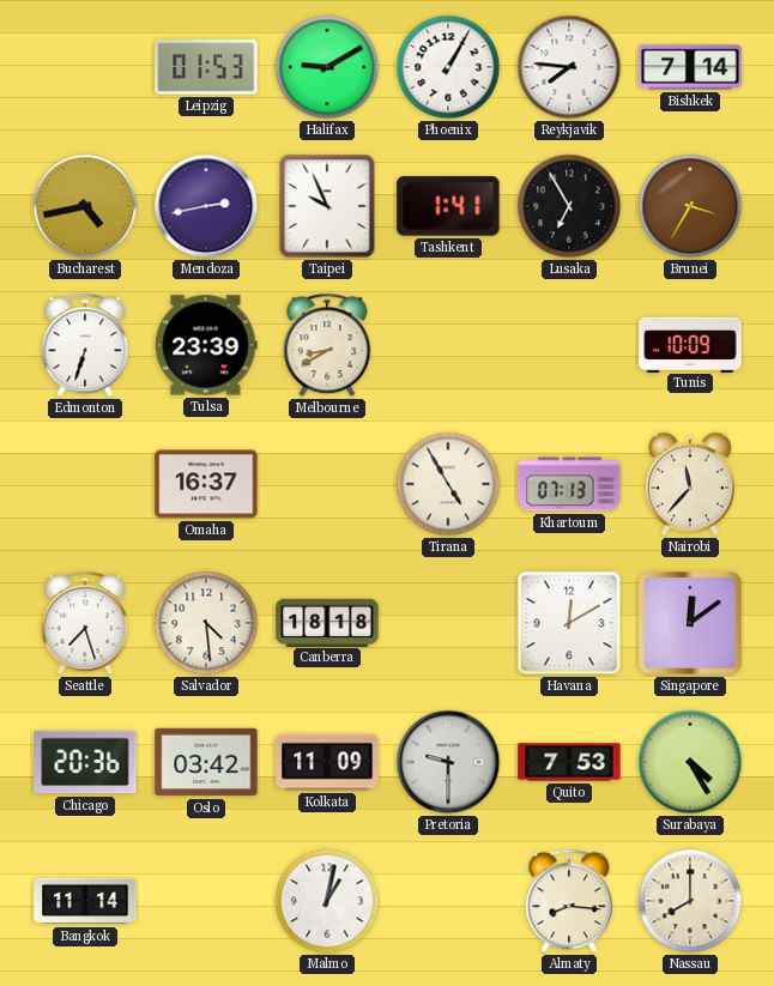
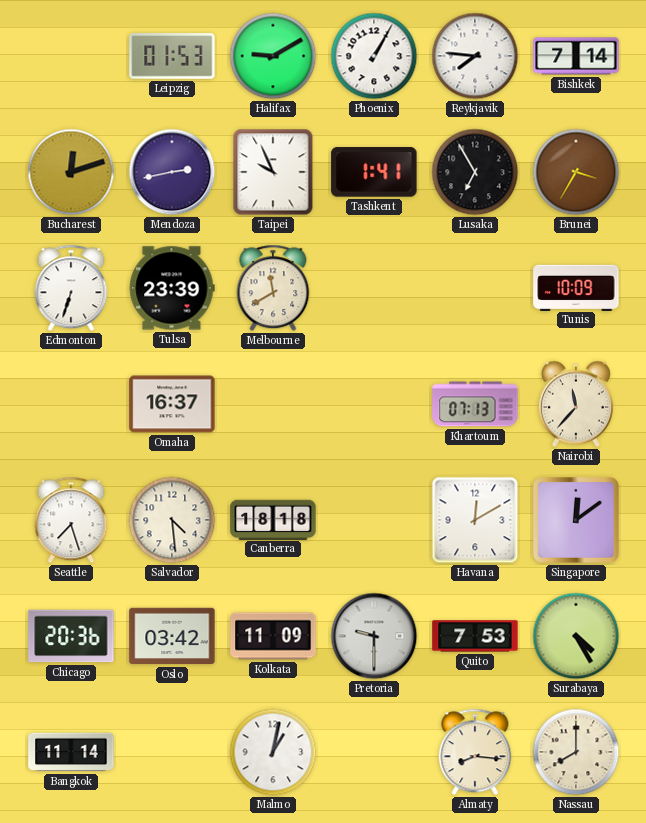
Bucharest: 4:43 -> 12:12 (71, 172)
Melbourne: 8:40 -> 11:40 (273, 288)
Tirana: 4:55 -> none (448, 484)
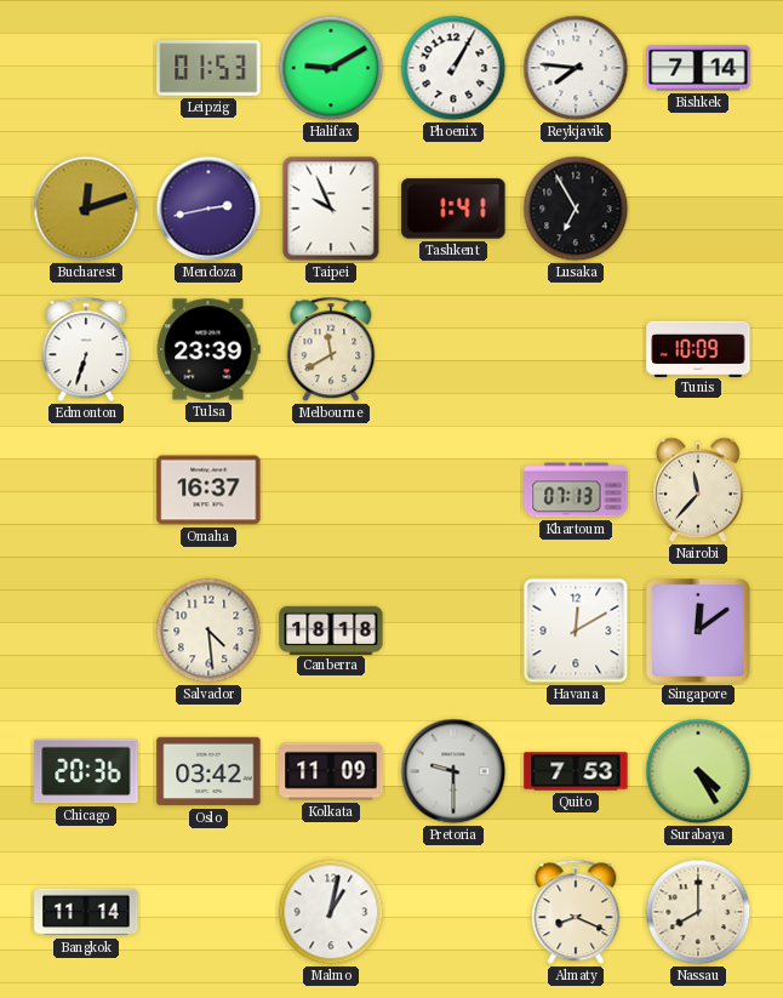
Brunei: 3:35 -> none (576, 172)
Seattle: 7:27 -> none (71, 520)
Almaty: 8:16 -> 8:19 (576, 912)
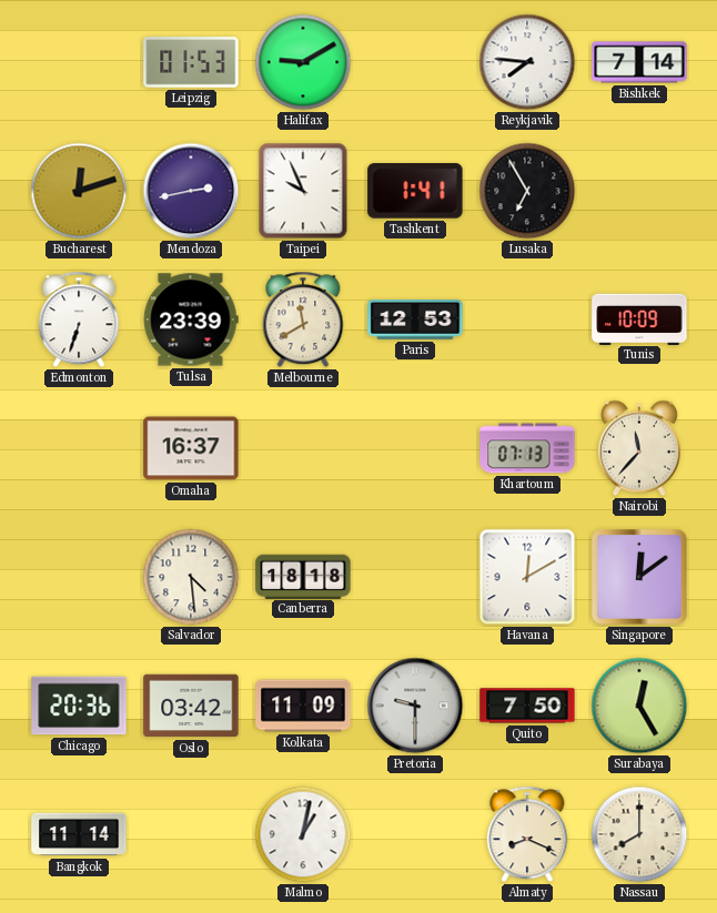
Phoenix: 1:05 -> none (453, 68)
Paris: none -> 12:53 (415, 321)
Quito: 7:53 -> 7:50 (527, 706)
Surabaya: 4:25 -> 12:25 (639, 706)
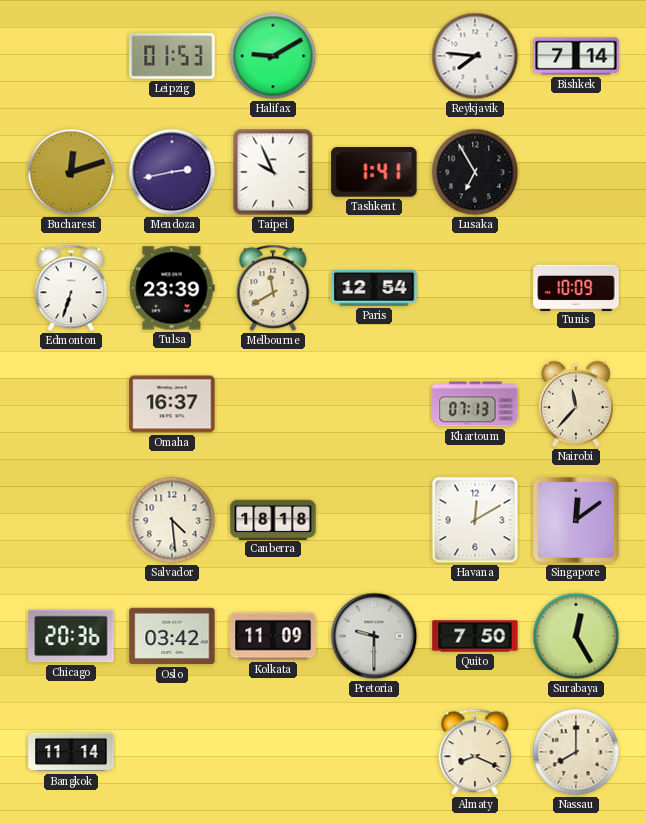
Paris: 12:53 -> 12:54 (374, 289)
Malmo: 1:02 -> none (303, 834)
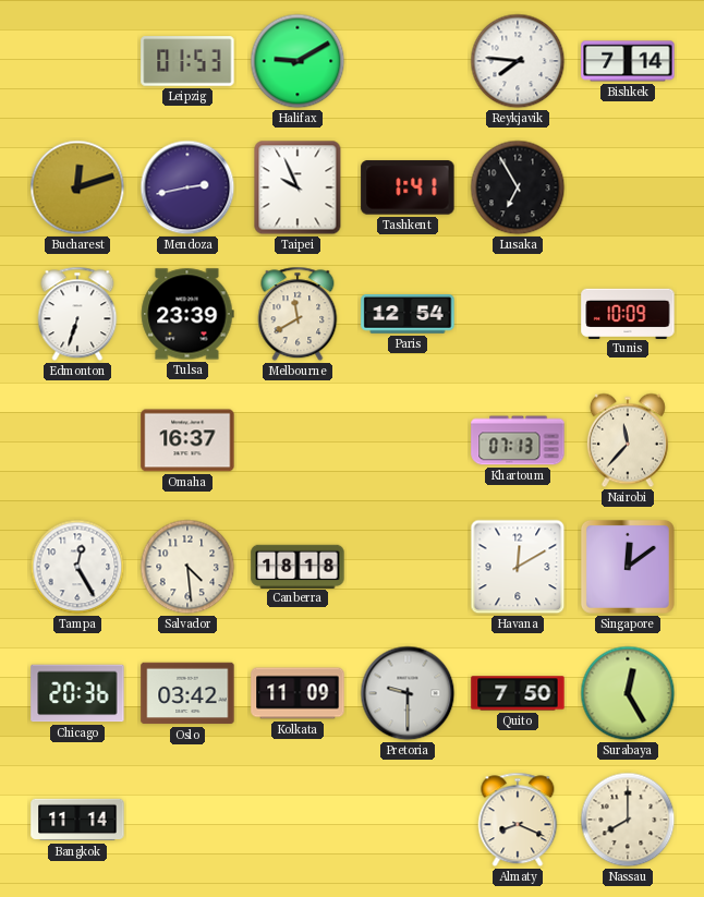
Tampa: none -> 12:25 (77, 567)
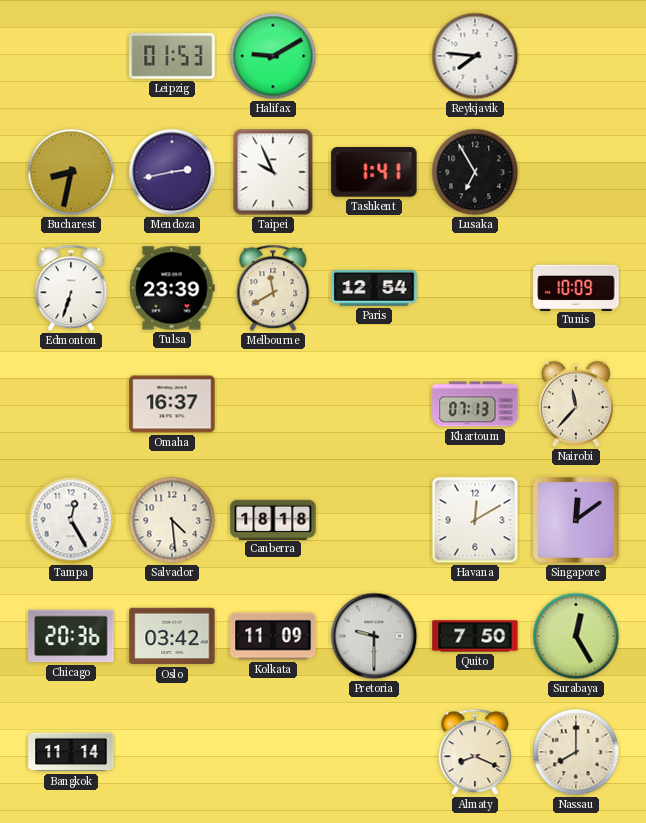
Bishkek: 7:14 -> none (628, 61)
Bucharest: 12:12 -> 8:32 (71, 172)
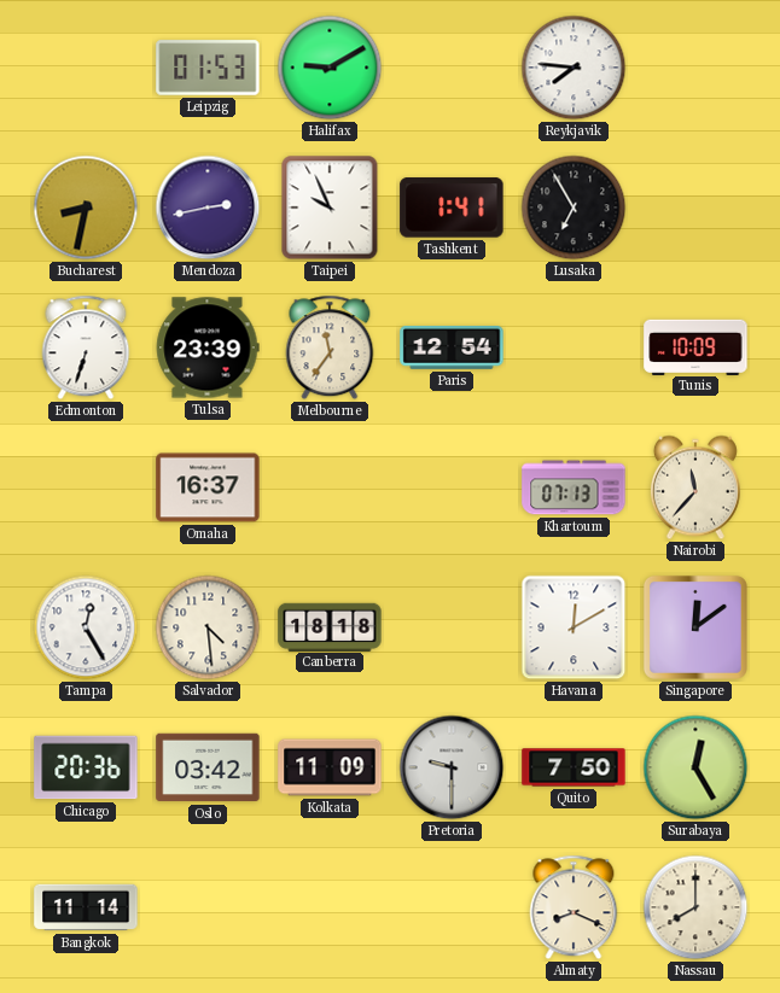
Melbourne: 11:40 -> 11:36 (330, 347)
